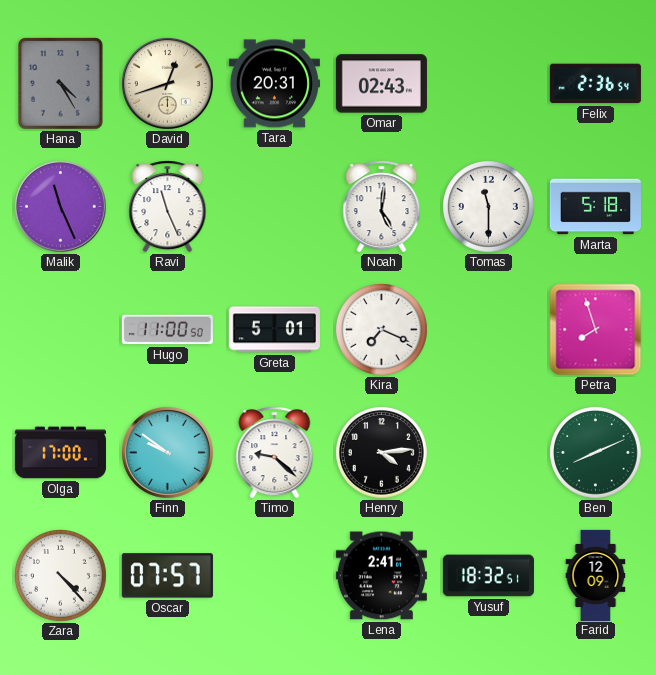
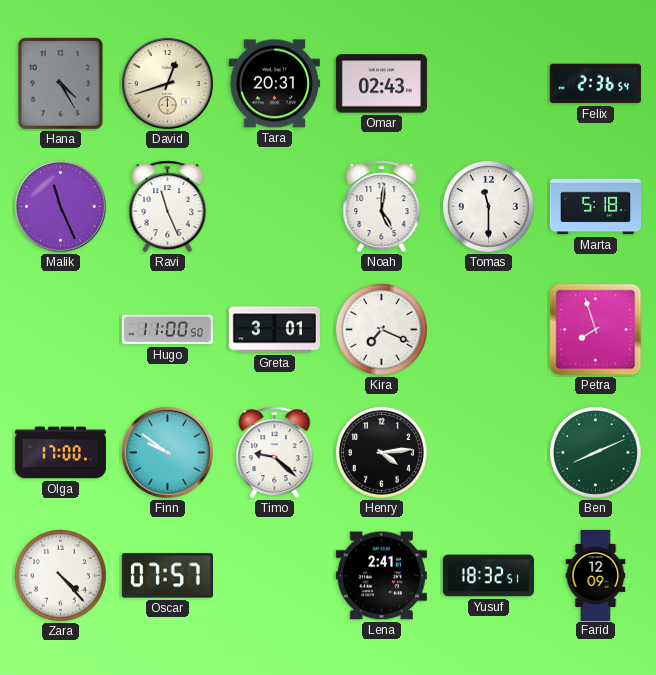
Greta: 5:01 -> 3:01 (274, 330)
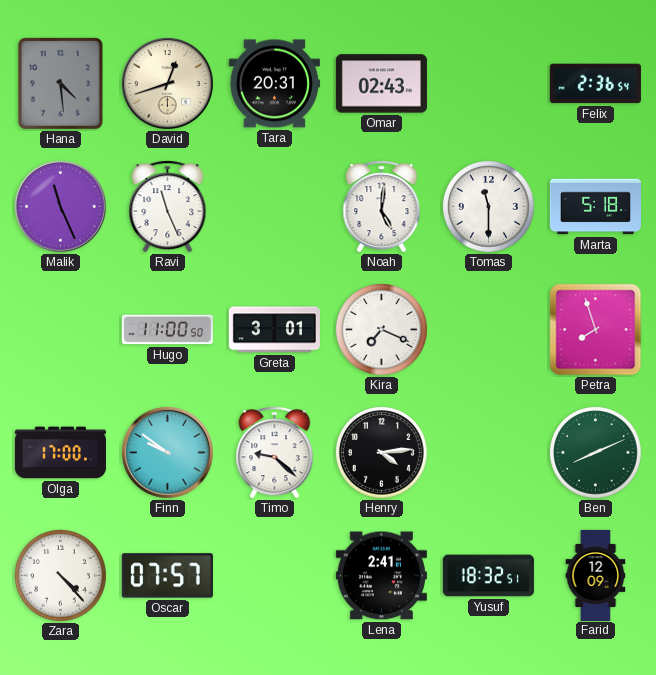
Hana: 4:25 -> 4:29 (61, 84)
